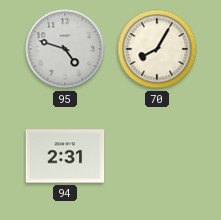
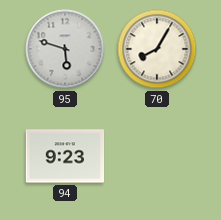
95: 4:48 -> 5:48 (65, 49)
94: 2:31 -> 9:23 (65, 156)
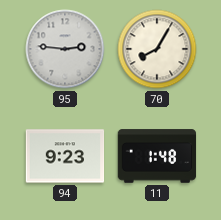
95: 5:48 -> 2:46 (65, 49)
11: none -> 1:48 (157, 156)
